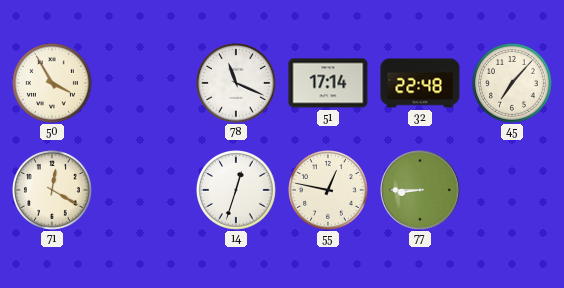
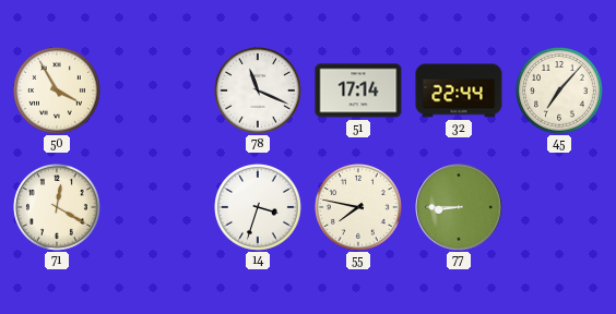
32: 22:48 -> 22:44 (459, 90)
14: 12:33 -> 3:33 (259, 208)
55: 12:47 -> 7:47 (359, 208)
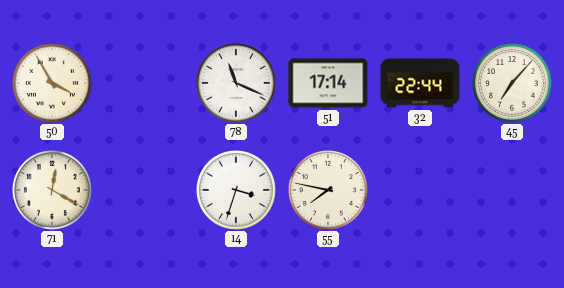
77: 8:45 -> none (459, 207)
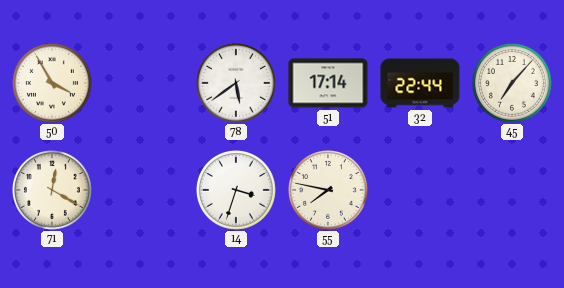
78: 11:19 -> 5:39 (237, 84)
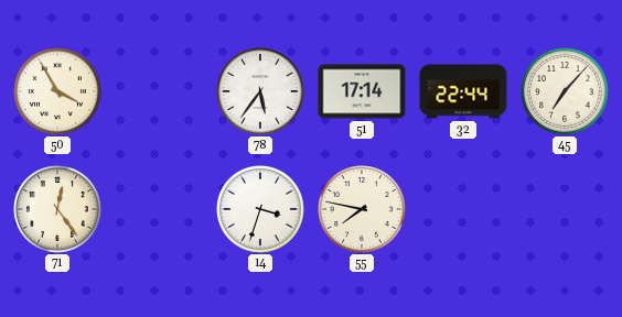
78: 5:39 -> 5:36 (261, 92)
71: 12:20 -> 12:24 (58, 210)
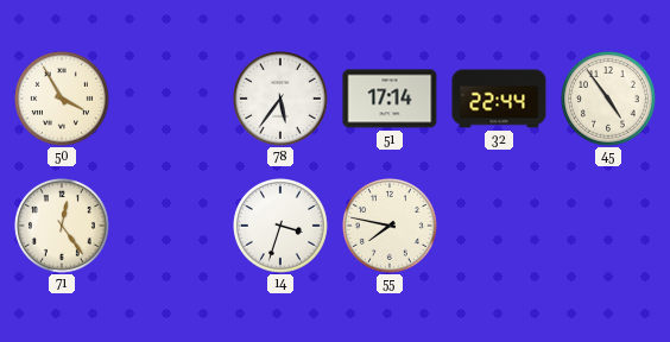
45: 7:07 -> 4:54 (609, 100)
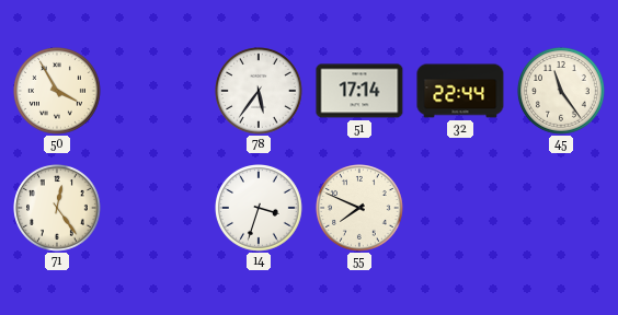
45: 4:54 -> 11:24 (562, 92)
55: 7:47 -> 7:49 (360, 209)
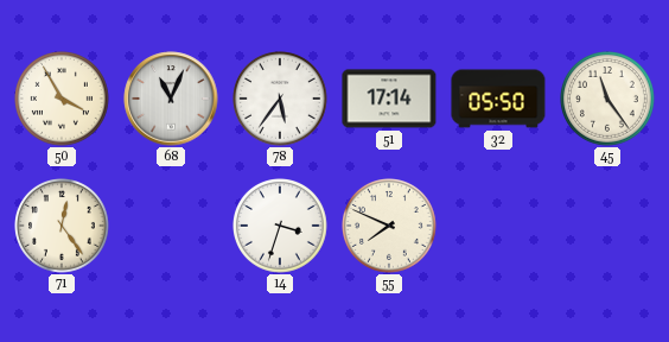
68: none -> 11:04 (171, 99)
32: 22:44 -> 05:50 (498, 99)
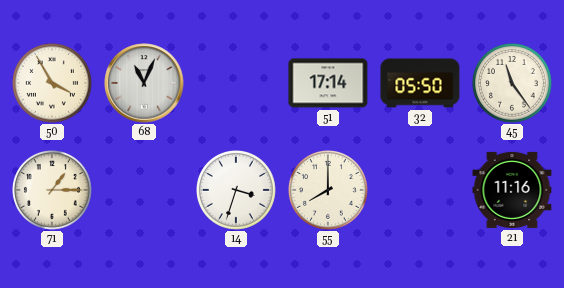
78: 5:36 -> none (281, 100)
71: 12:24 -> 1:15 (53, 191)
55: 7:49 -> 8:00 (329, 191)
21: none -> 11:16 (512, 190)
